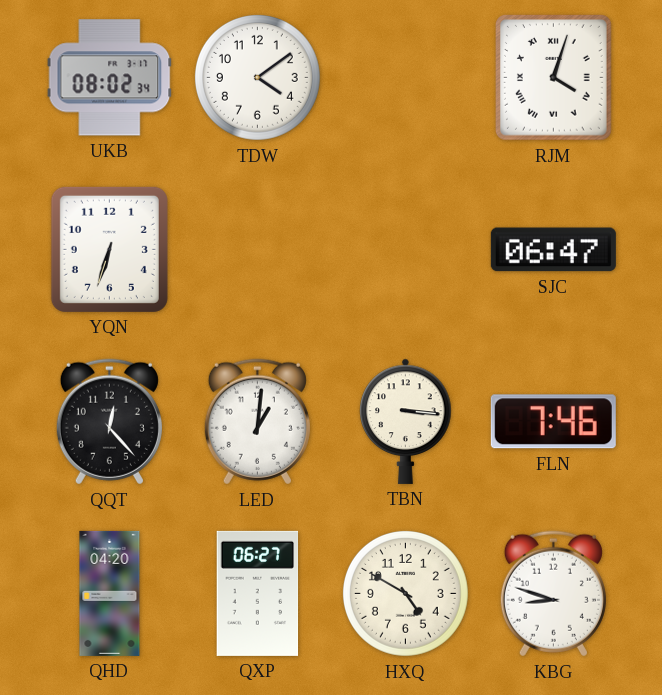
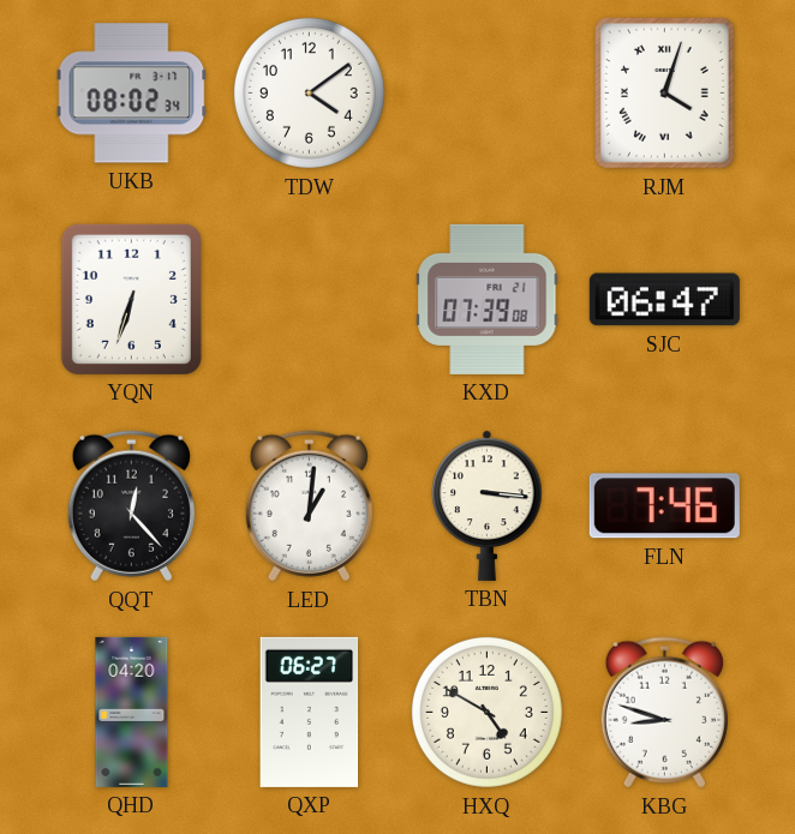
KXD: none -> 07:39 (488, 299)
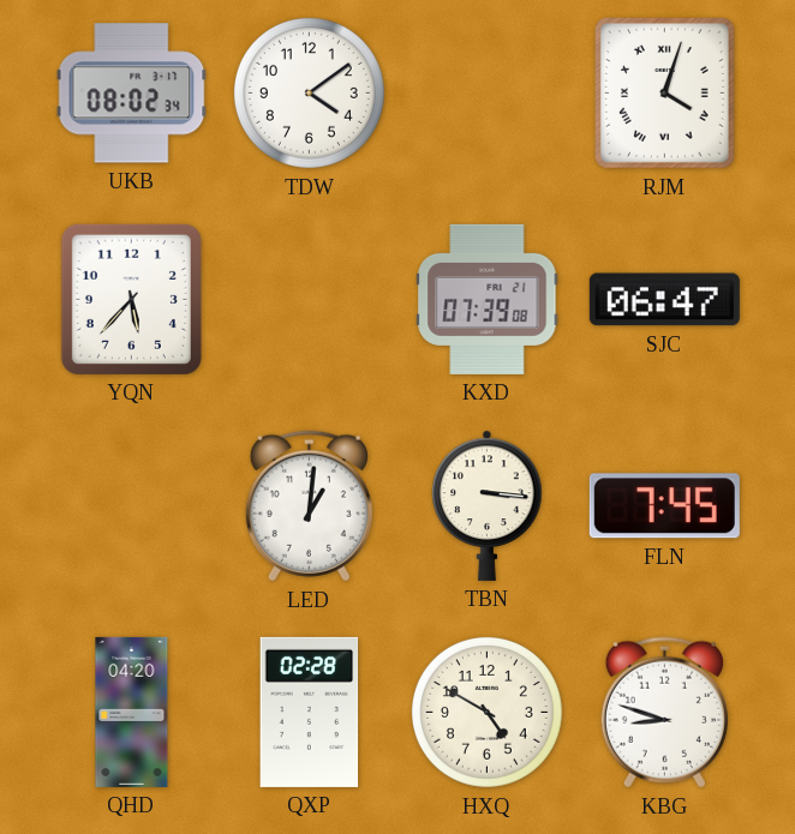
YQN: 6:33 -> 5:37 (131, 299)
QQT: 12:23 -> none (131, 506)
FLN: 7:46 -> 7:45 (664, 506)
QXP: 06:27 -> 02:28 (310, 712)
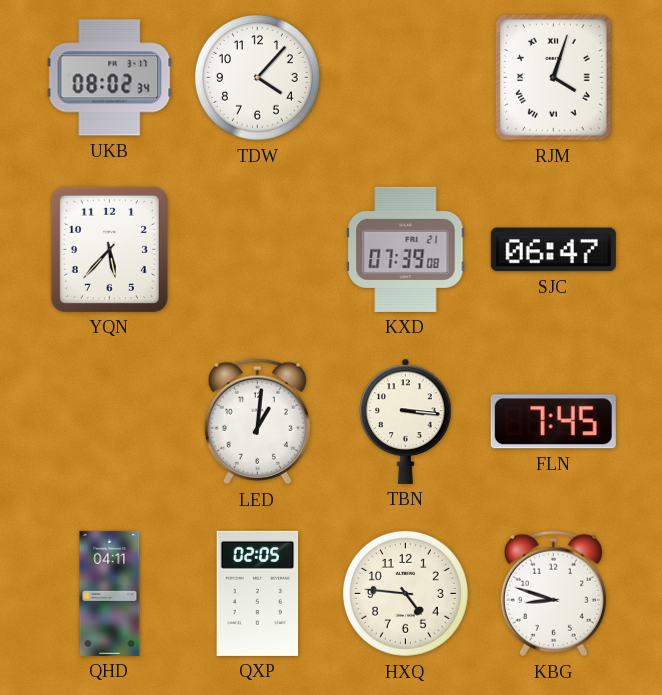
TDW: 4:09 -> 4:07 (257, 77)
QHD: 04:20 -> 04:11 (110, 593)
QXP: 02:28 -> 02:05 (258, 593)
HXQ: 4:50 -> 4:46 (405, 593)
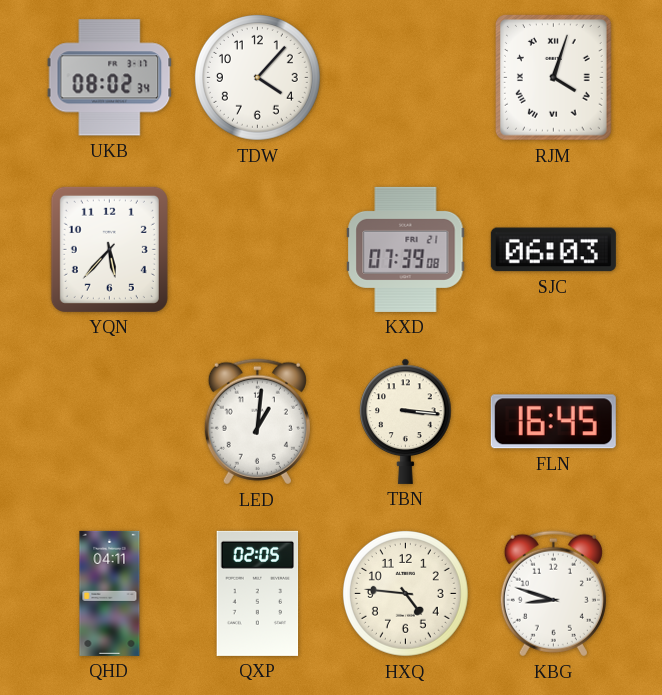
SJC: 06:47 -> 06:03 (553, 250)
FLN: 7:45 -> 16:45 (553, 422)
